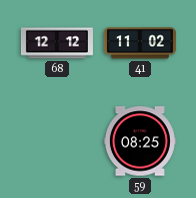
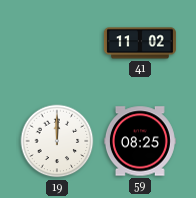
68: 12:12 -> none (57, 43)
19: none -> 12:00 (57, 141)
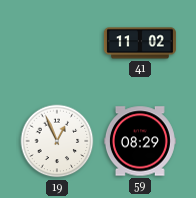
19: 12:00 -> 12:56 (57, 141)
59: 08:25 -> 08:29 (140, 141)
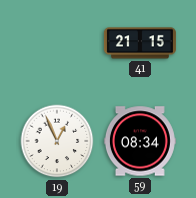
41: 11:02 -> 21:15 (140, 43)
59: 08:29 -> 08:34 (140, 141)
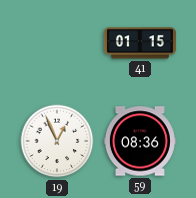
41: 21:15 -> 01:15 (140, 43)
59: 08:34 -> 08:36 (140, 141)
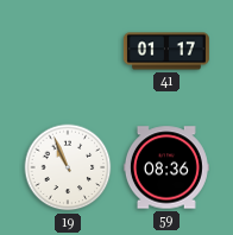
41: 01:15 -> 01:17 (166, 51)
19: 12:56 -> 10:56 (68, 167)
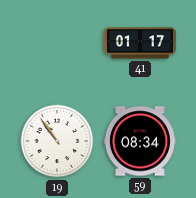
19: 10:56 -> 10:54 (57, 141)
59: 08:36 -> 08:34 (140, 141)
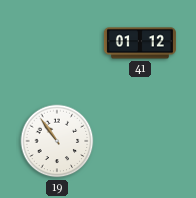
41: 01:17 -> 01:12 (140, 43)
59: 08:34 -> none (140, 141)
